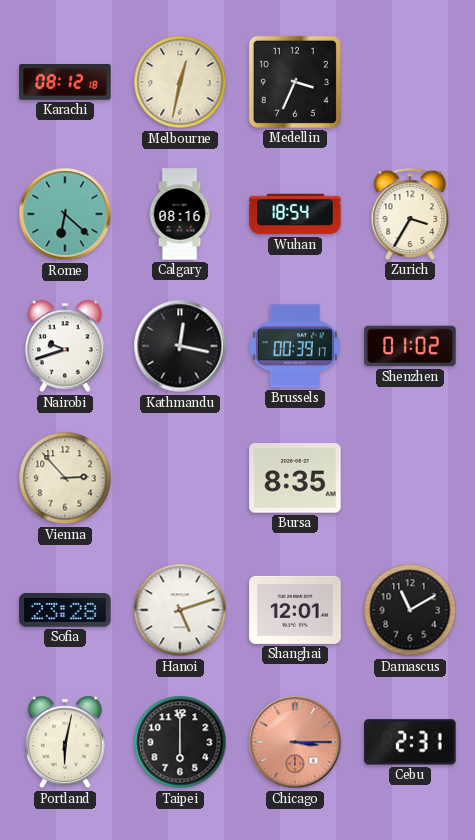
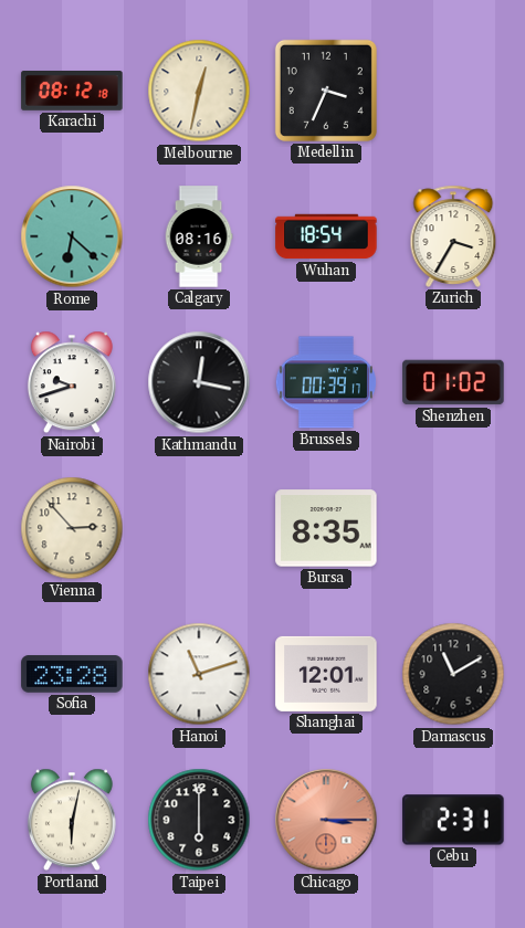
Hanoi: 5:12 -> 11:12 (199, 674)
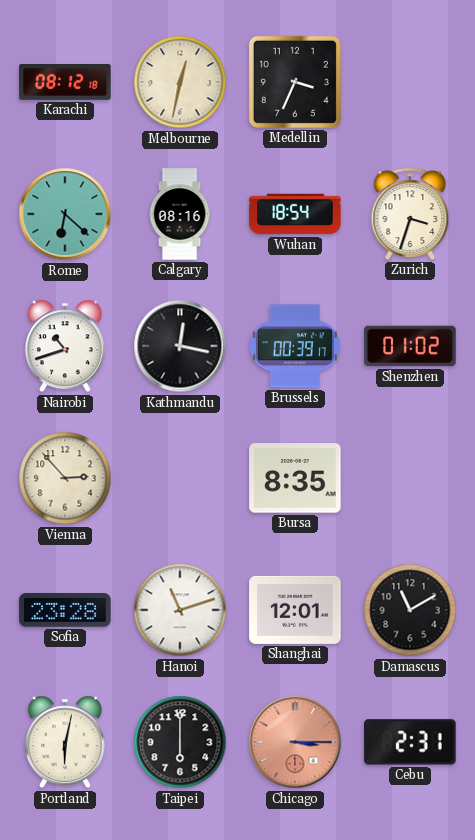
Zurich: 3:35 -> 3:33 (410, 214)
Nairobi: 9:42 -> 10:42 (65, 346)
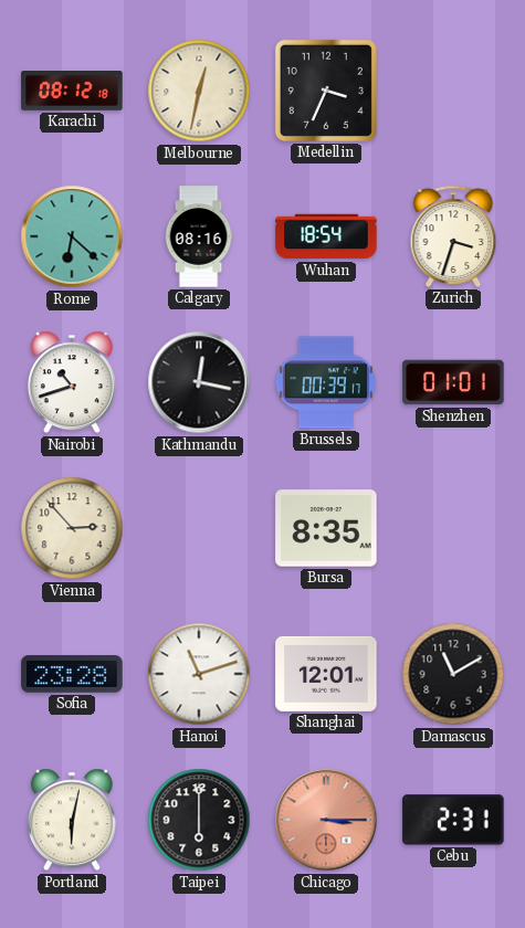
Shenzhen: 01:02 -> 01:01 (453, 382)
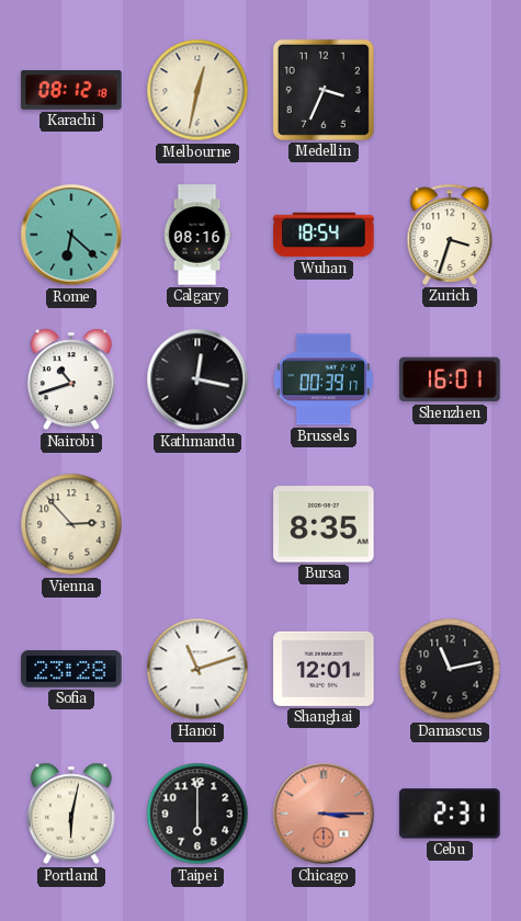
Shenzhen: 01:01 -> 16:01 (450, 379)
Damascus: 11:10 -> 11:13 (450, 669)
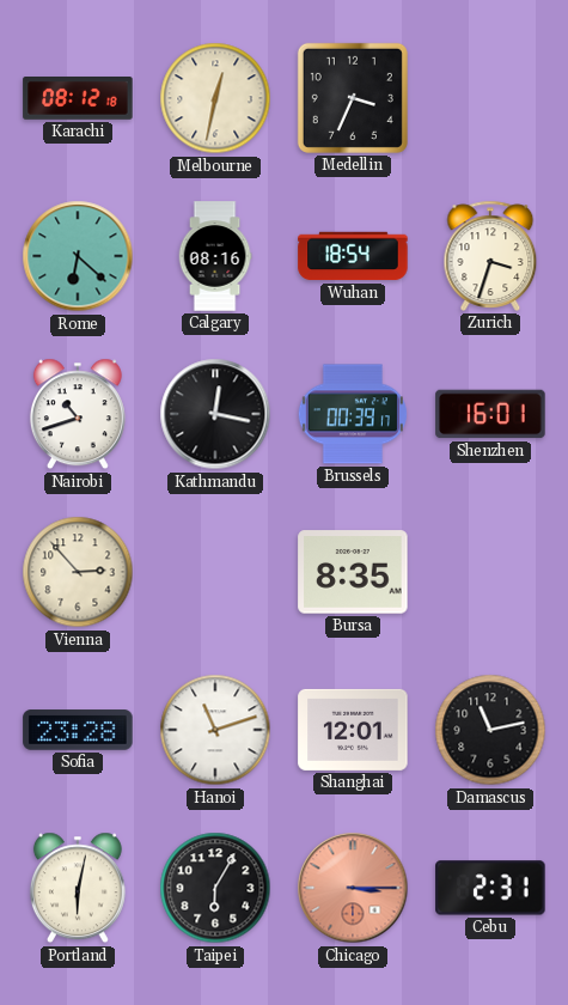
Taipei: 6:00 -> 6:05 (215, 888)
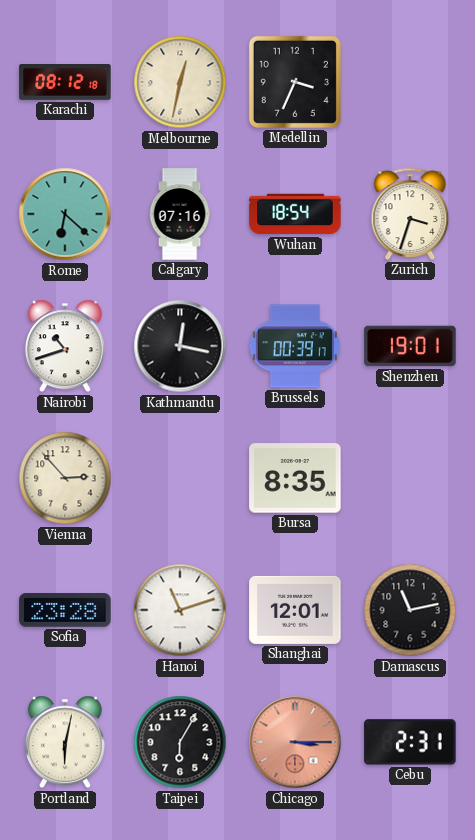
Calgary: 08:16 -> 07:16 (180, 214)
Shenzhen: 16:01 -> 19:01 (410, 346)
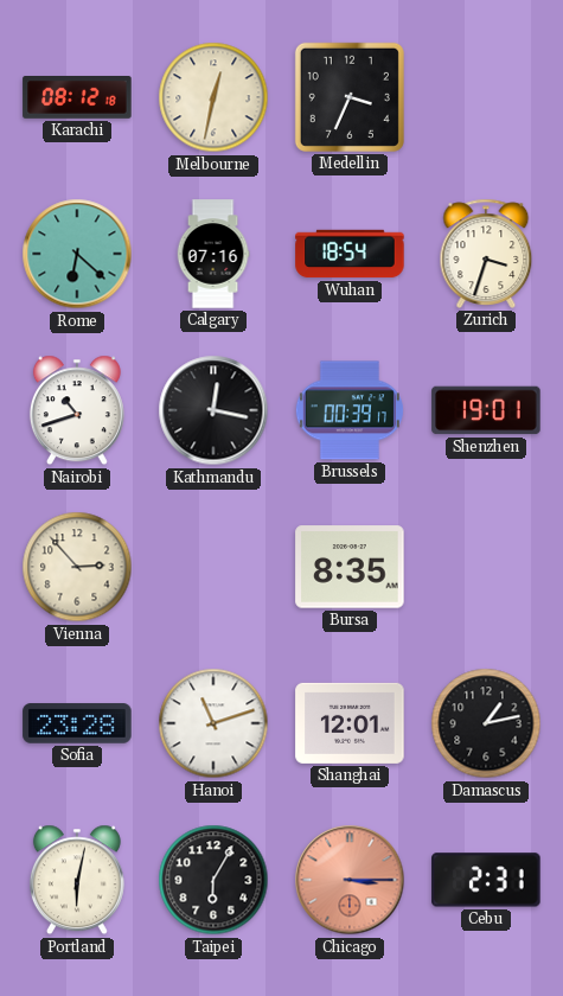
Damascus: 11:13 -> 1:13 (486, 723)
